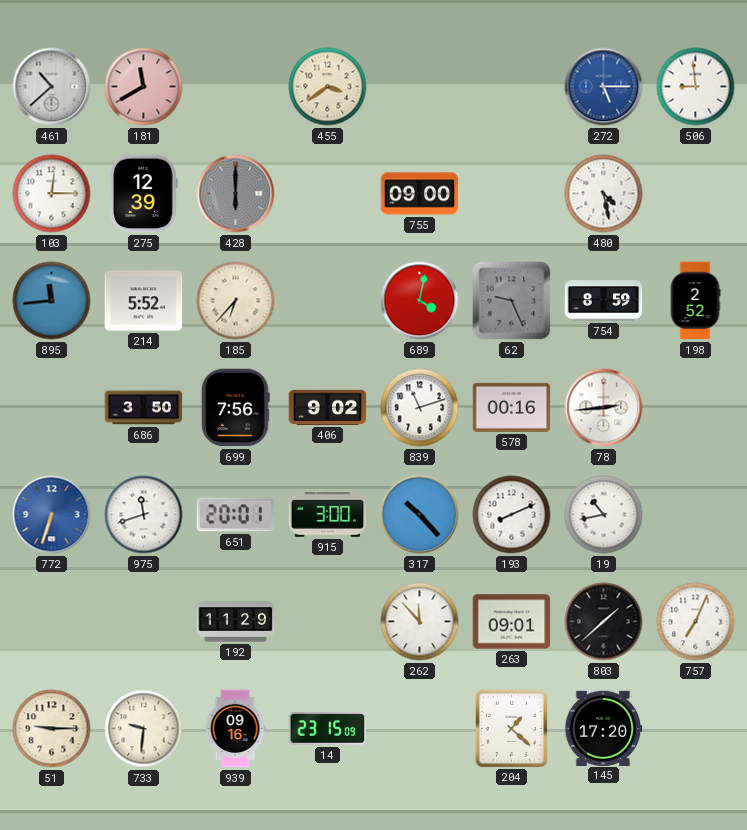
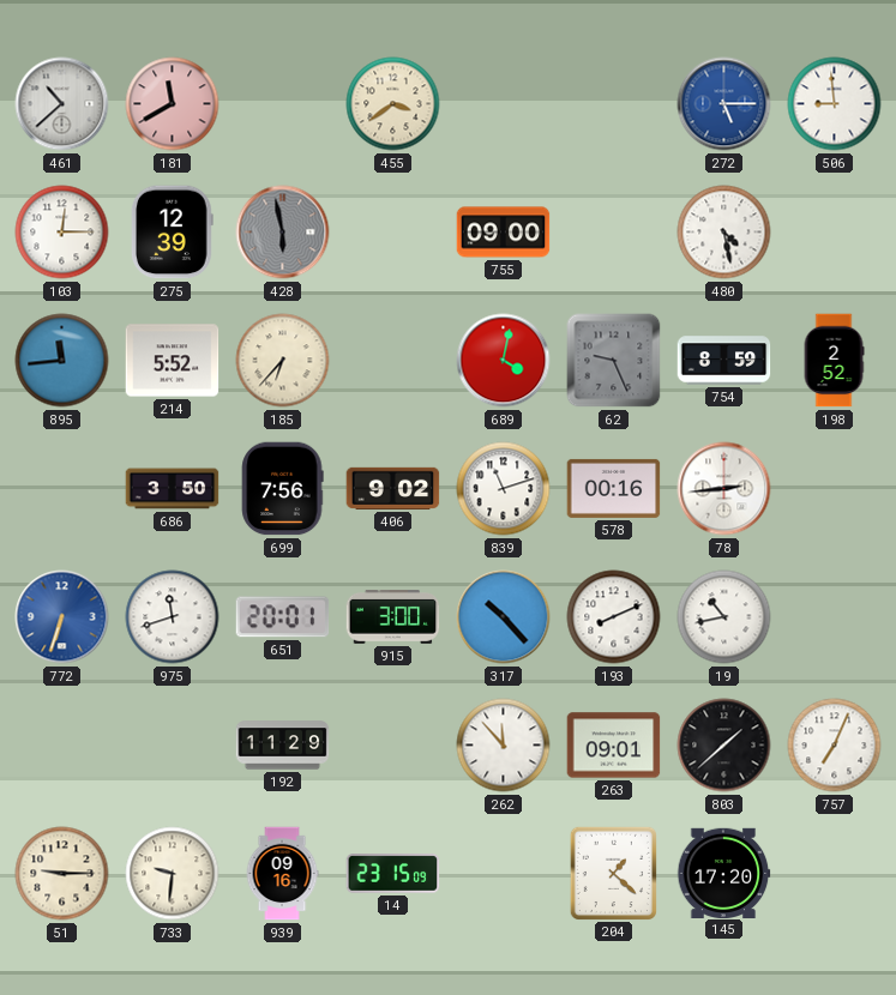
428: 6:00 -> 5:58 (283, 233)
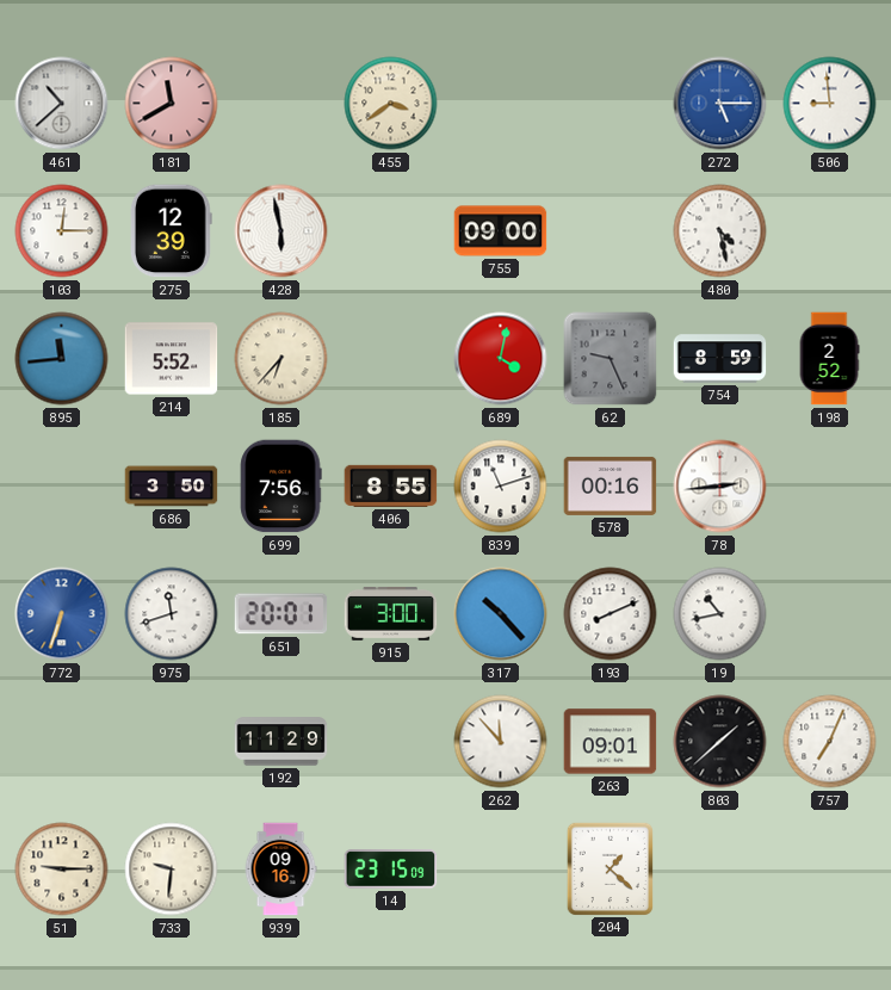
428 dial: grey -> white (281, 231)
406: 9:02 -> 8:55 (391, 485)
145: 17:20 -> none (723, 873)
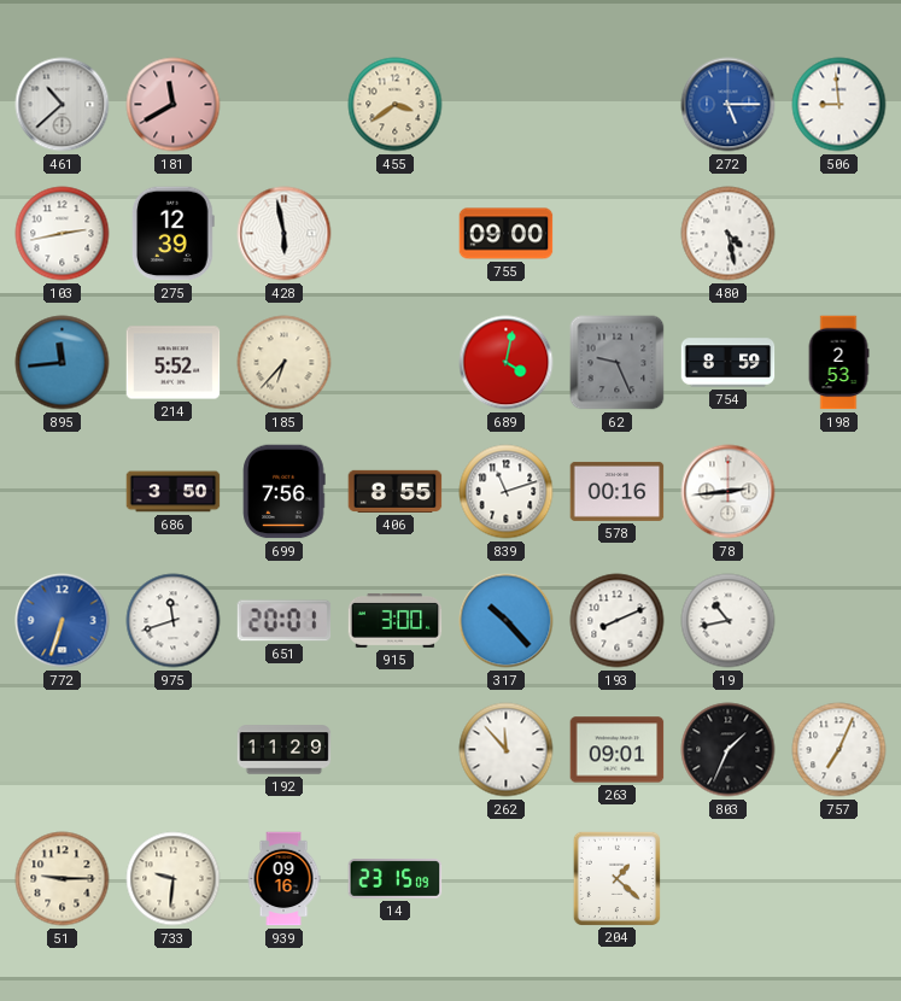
103: 12:15 -> 2:43 (63, 234)
198: 2:52 -> 2:53 (838, 363)
803: 1:38 -> 1:34 (729, 750)
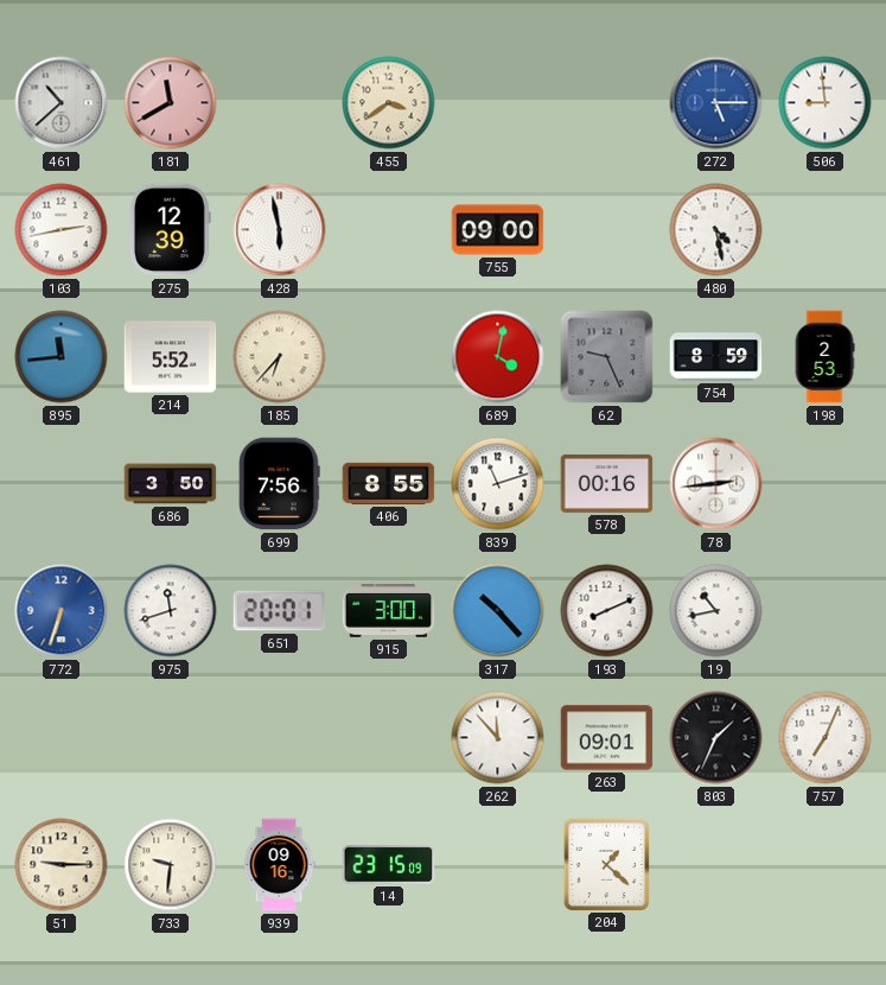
192: 11:29 -> none (285, 750)
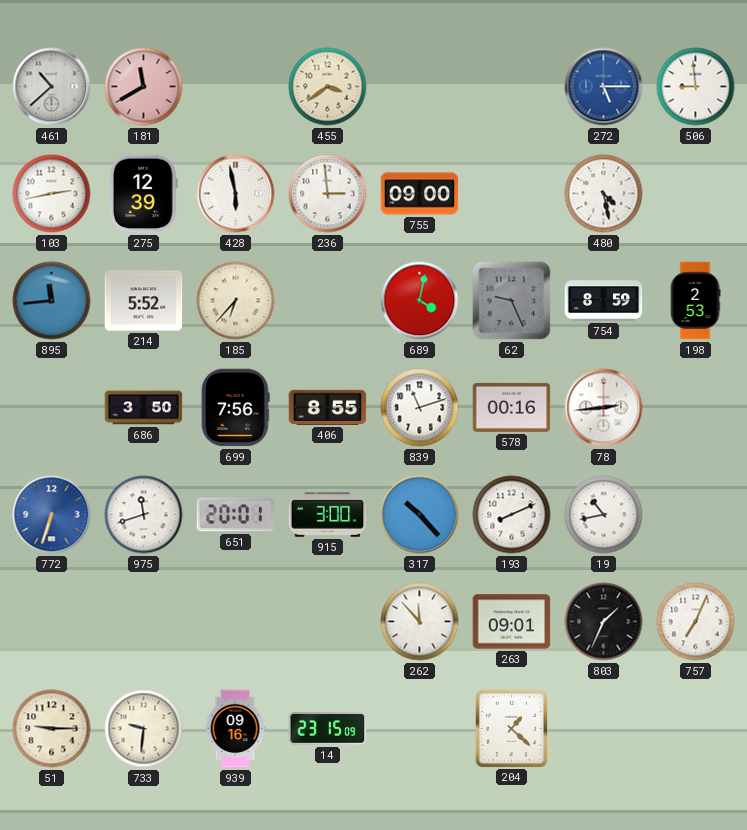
236: none -> 2:59 (328, 194)
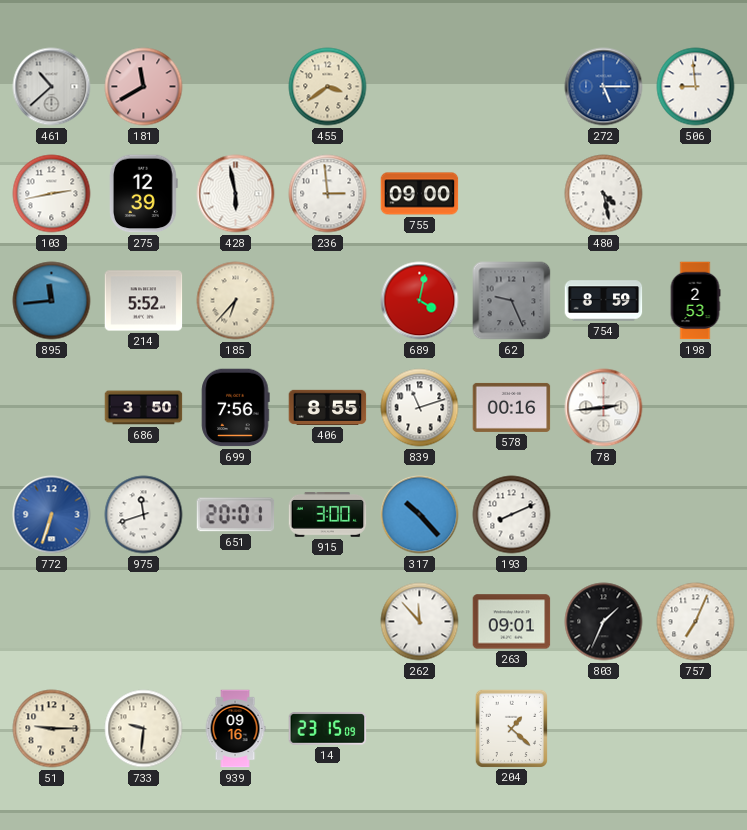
19: 10:43 -> none (604, 515)
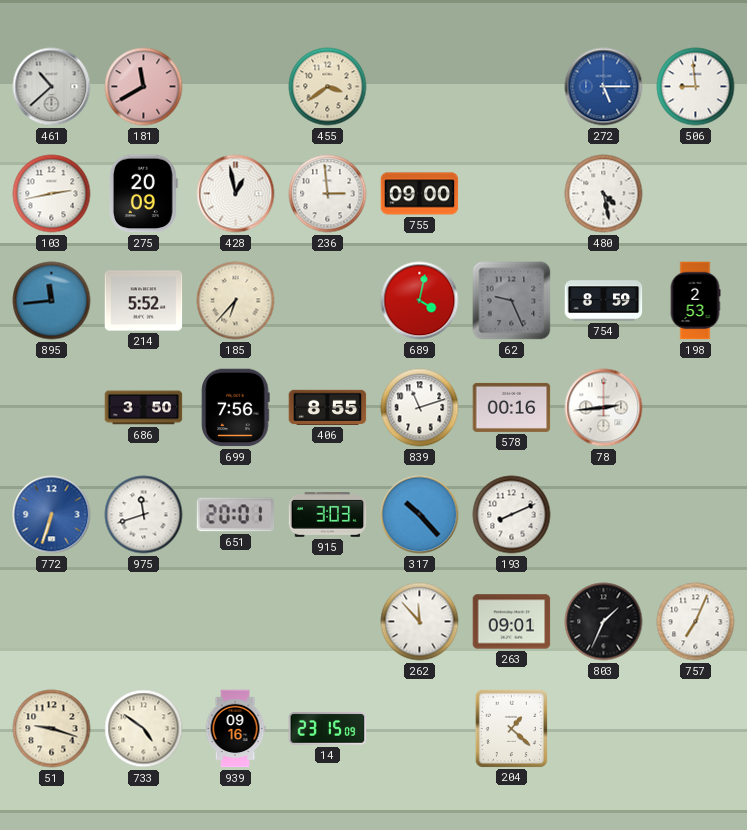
275: 12:39 -> 20:09 (144, 194)
428: 5:58 -> 12:58 (236, 194)
915: 3:00 -> 3:03 (328, 515)
51: 9:15 -> 9:18 (52, 729)
733: 9:31 -> 4:51 (144, 729)
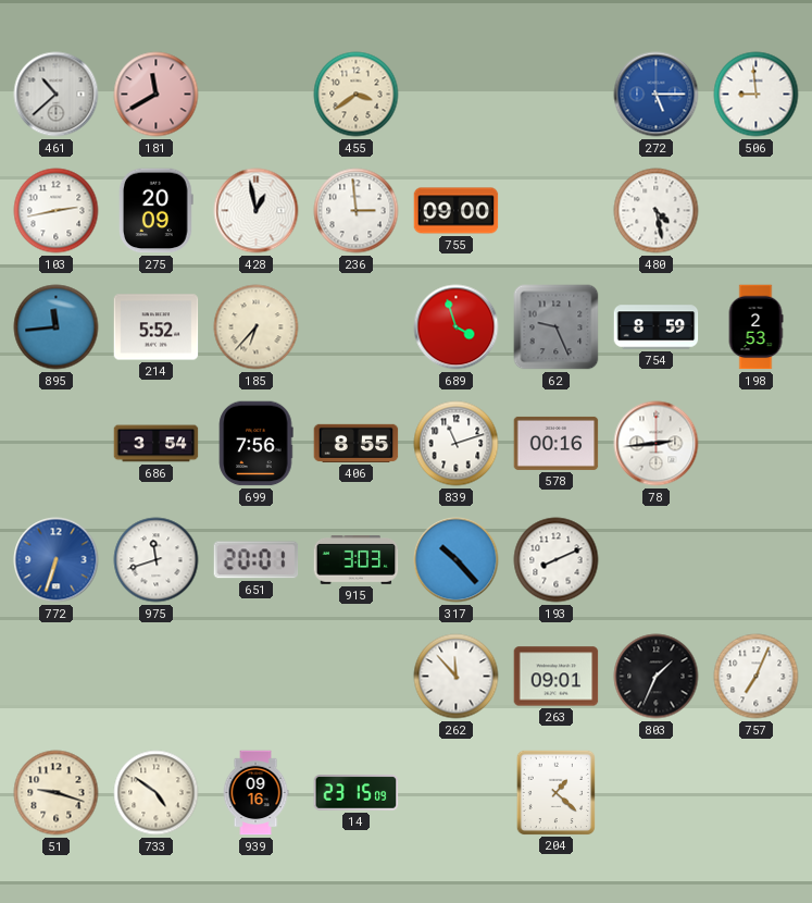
689: 4:02 -> 3:57 (457, 327)
686: 3:50 -> 3:54 (157, 444)
